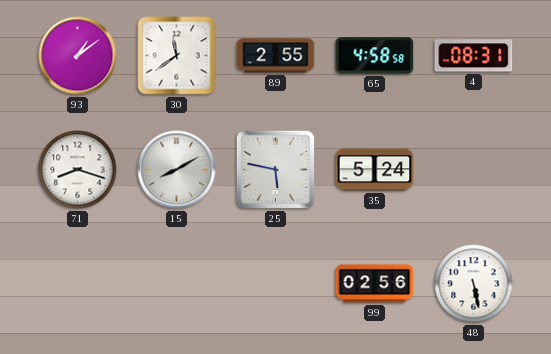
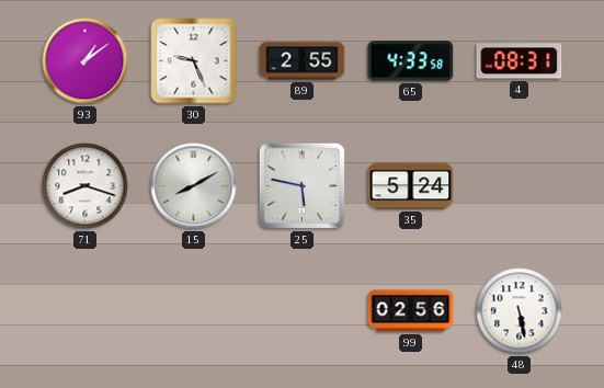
30: 11:39 -> 9:26 (194, 61)
65: 4:58 -> 4:33 (411, 61)
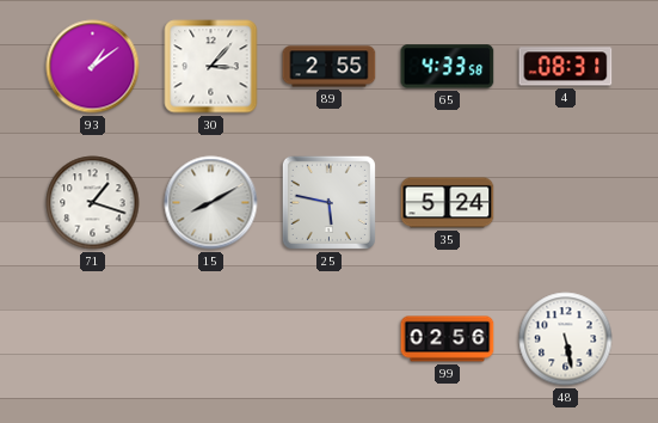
30: 9:26 -> 3:07 (211, 67)
71: 8:18 -> 1:18 (93, 203)
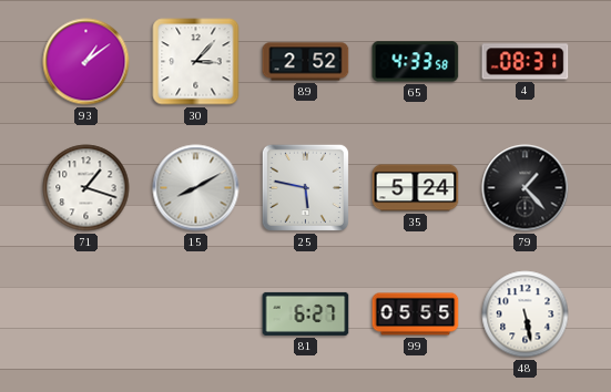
89: 2:55 -> 2:52 (306, 62)
79: none -> 1:23 (526, 188)
81: none -> 6:27 (306, 313)
99: 02:56 -> 05:55 (416, 314)
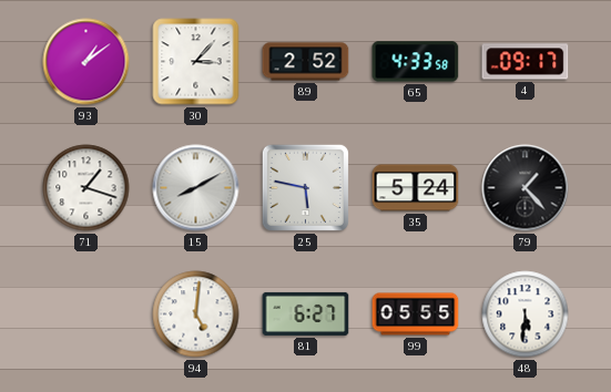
4: 08:31 -> 09:17 (526, 62)
94: none -> 5:01 (196, 314)
48: 5:28 -> 5:31 (526, 314)
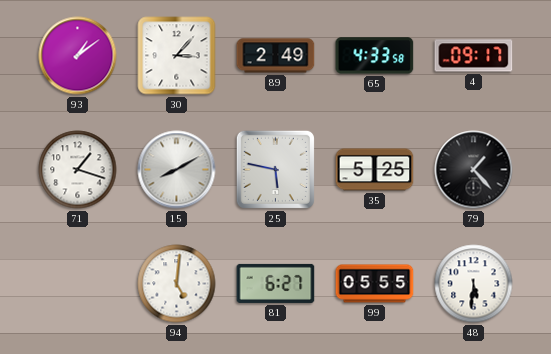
89: 2:52 -> 2:49 (276, 56)
35: 5:24 -> 5:25 (375, 170)
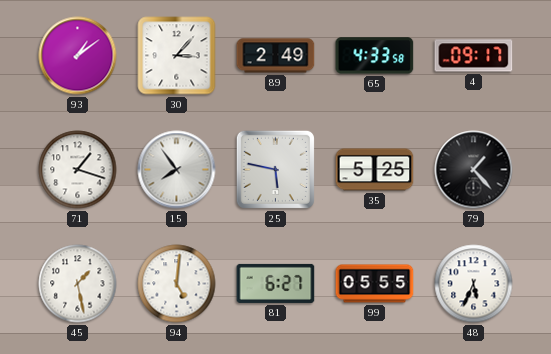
15: 8:10 -> 7:54 (177, 170)
45: none -> 1:28 (78, 284)
48: 5:31 -> 5:34 (474, 284)
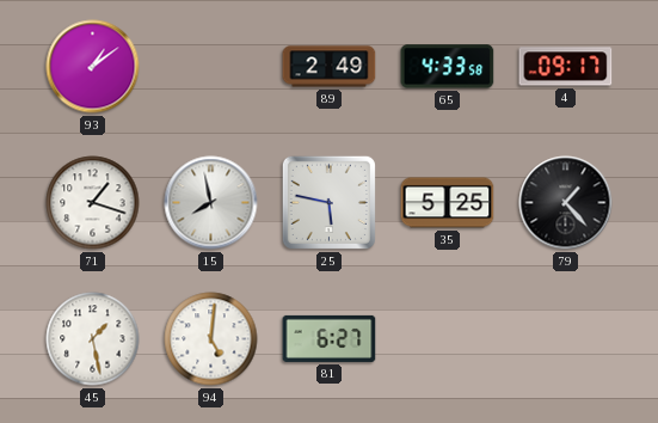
30: 3:07 -> none (177, 56)
15: 7:54 -> 7:58 (211, 203)
99: 05:55 -> none (375, 284)
48: 5:34 -> none (474, 284)
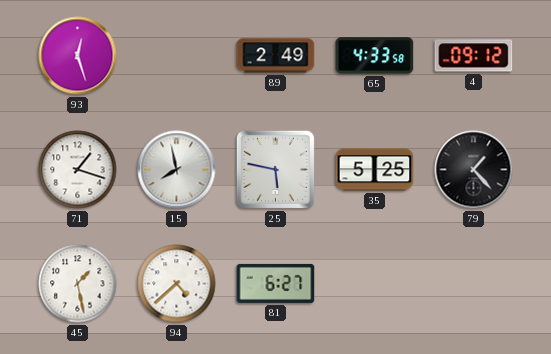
93: 1:09 -> 12:27 (78, 56)
4: 09:17 -> 09:12 (474, 56)
94: 5:01 -> 4:38 (177, 284)
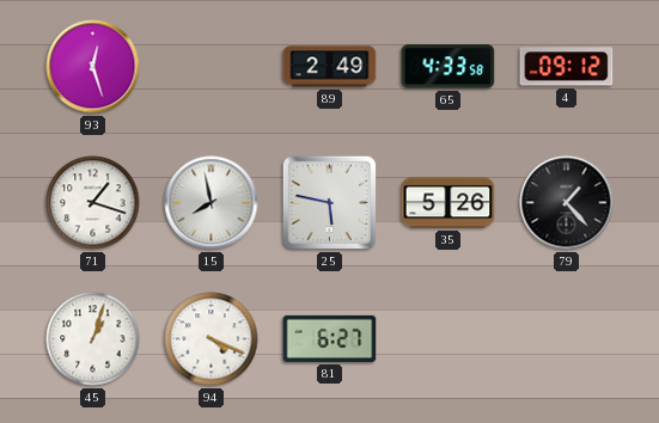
35: 5:25 -> 5:26 (449, 203)
45: 1:28 -> 1:03 (93, 339)
94: 4:38 -> 4:19 (212, 339)
